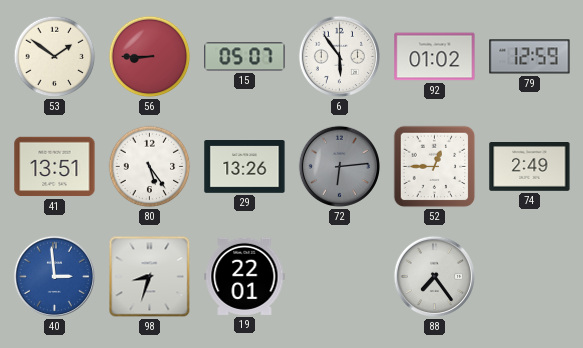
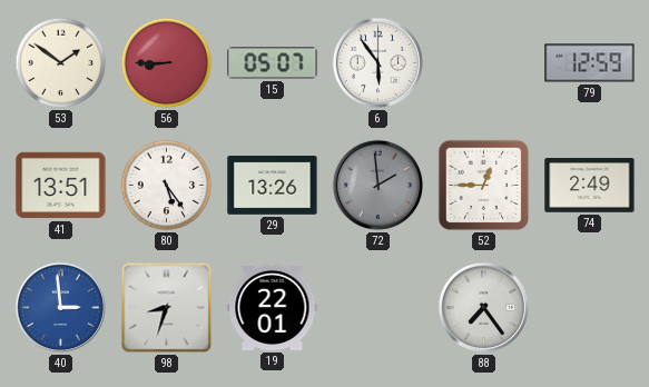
92: 01:02 -> none (435, 57)
72: 6:14 -> 1:59 (377, 185)
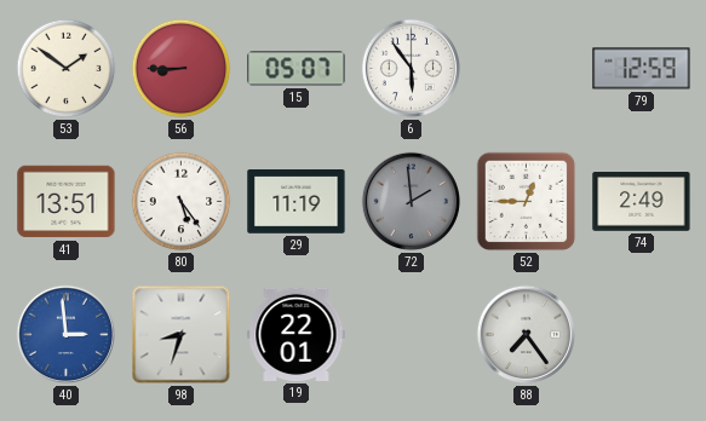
29: 13:26 -> 11:19 (297, 202)
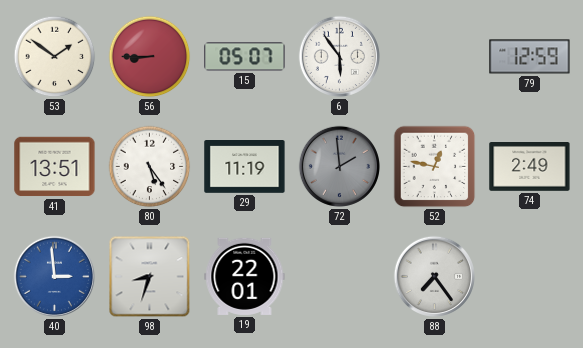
52: 12:45 -> 12:47 (435, 167)
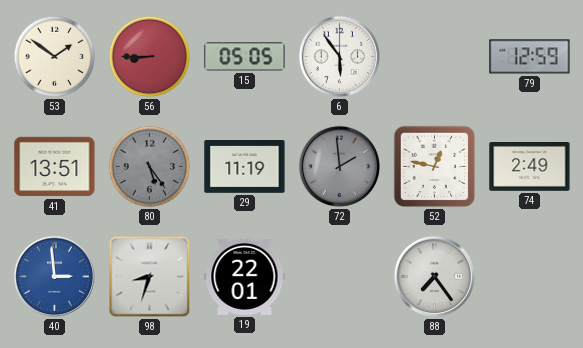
15: 05:07 -> 05:05 (245, 57)
80 dial: white -> grey (150, 167)
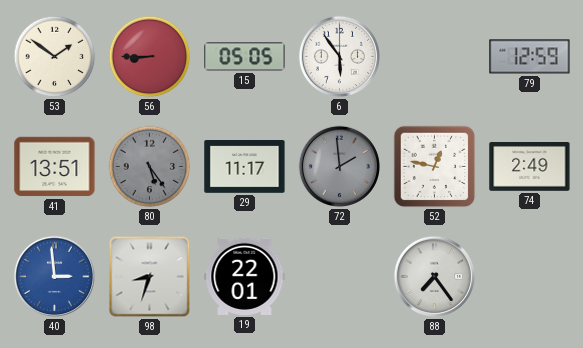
29: 11:19 -> 11:17 (245, 167)
